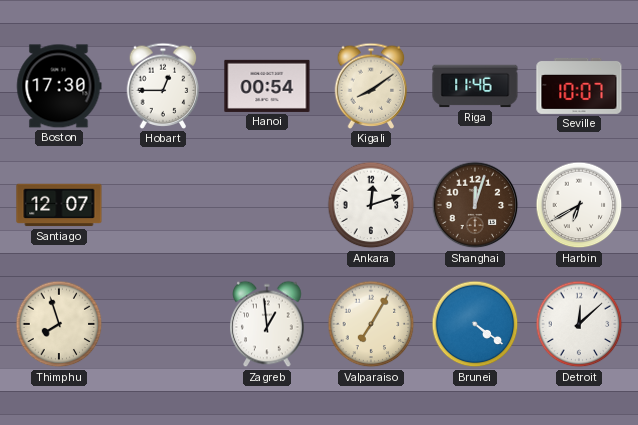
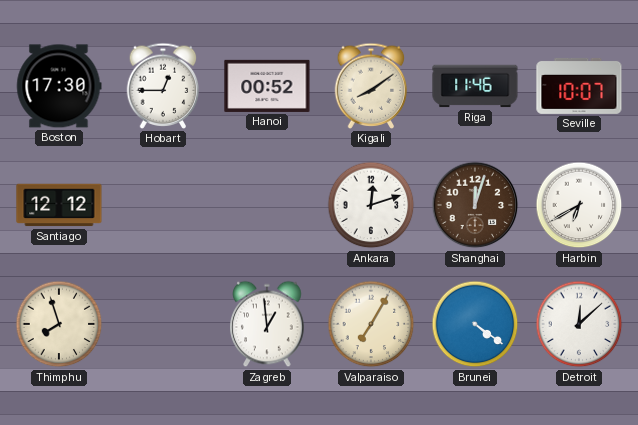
Hanoi: 00:54 -> 00:52 (267, 86)
Santiago: 12:07 -> 12:12 (59, 205)
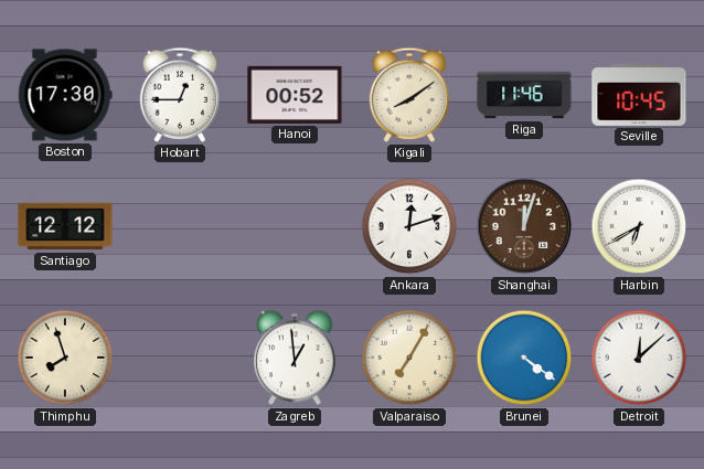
Seville: 10:07 -> 10:45 (639, 95)
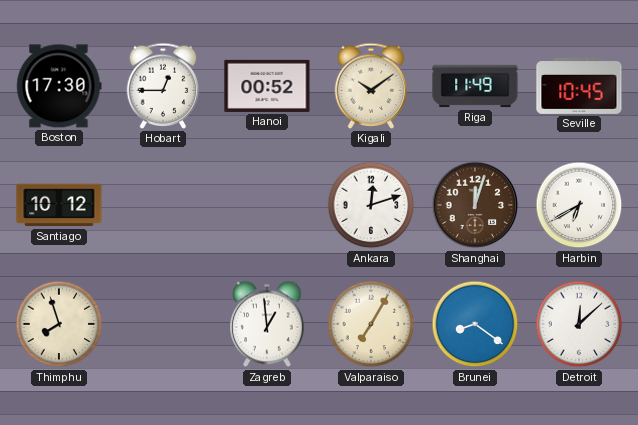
Kigali: 8:09 -> 10:09 (371, 86)
Riga: 11:46 -> 11:49 (475, 86)
Santiago: 12:12 -> 10:12 (59, 205)
Brunei: 4:21 -> 8:21 (475, 324)
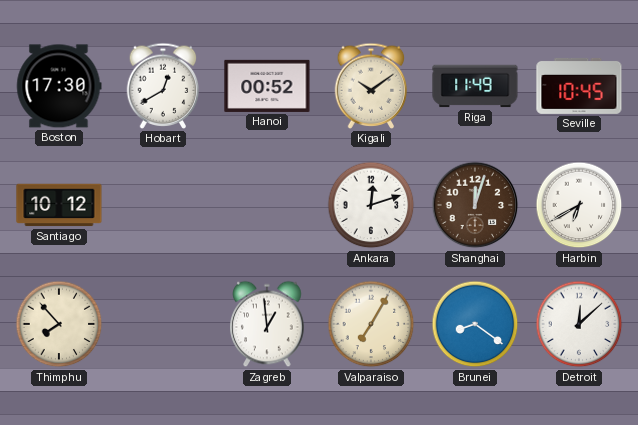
Hobart: 12:45 -> 12:40 (163, 86)
Thimphu: 7:57 -> 7:53 (59, 324)
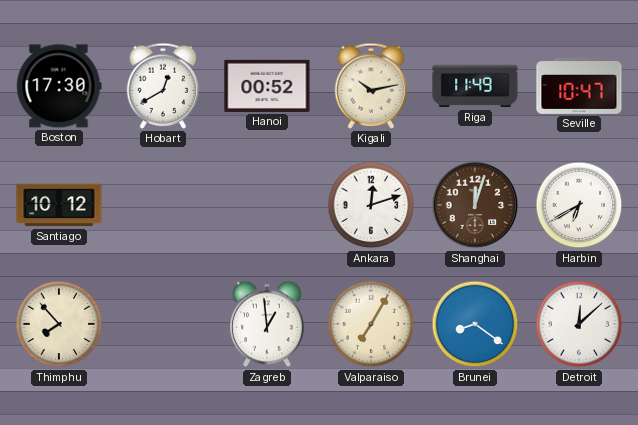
Kigali: 10:09 -> 10:13 (371, 86)
Seville: 10:45 -> 10:47 (579, 86)
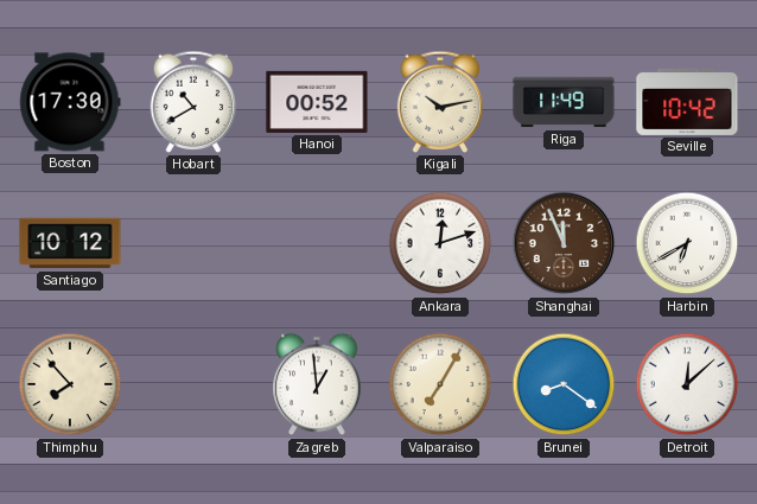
Hobart: 12:40 -> 10:40 (193, 102)
Seville: 10:47 -> 10:42 (687, 102)
Shanghai: 12:03 -> 11:56 (564, 243)
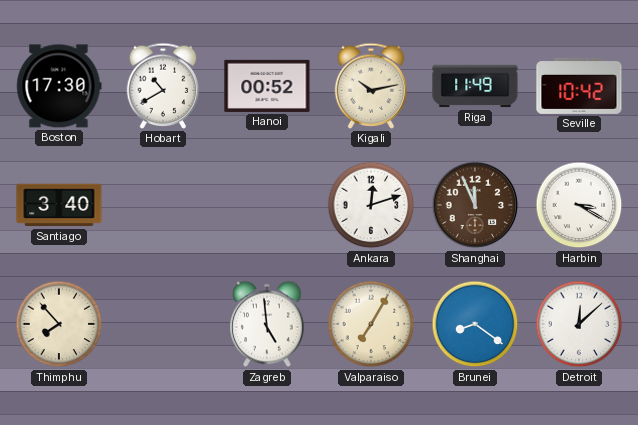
Santiago: 10:12 -> 3:40 (59, 205)
Harbin: 6:40 -> 3:20 (579, 205)
Zagreb: 12:59 -> 4:59 (267, 324)
